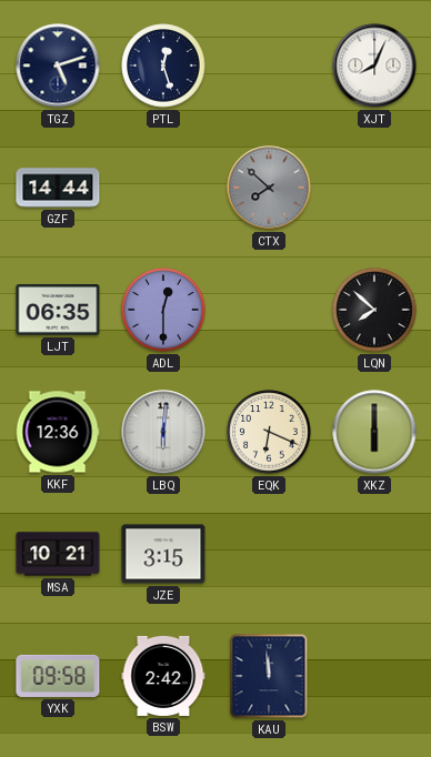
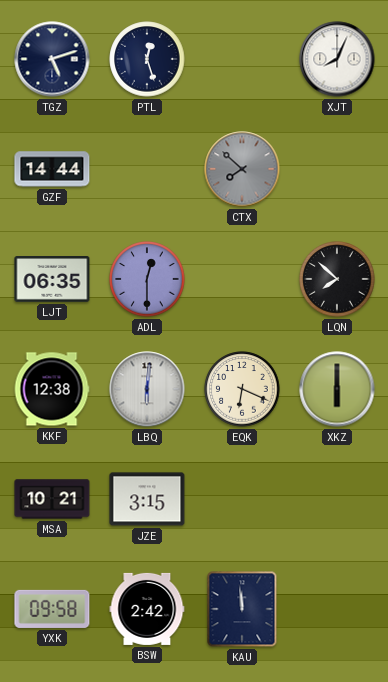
KKF: 12:36 -> 12:38 (52, 389)
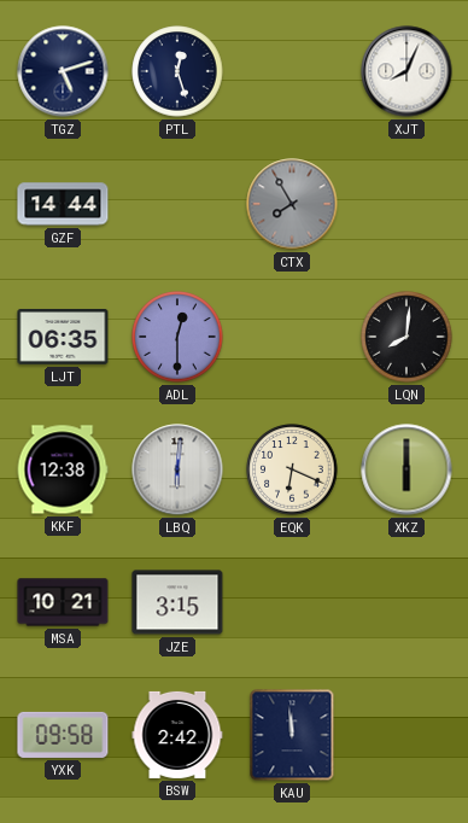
CTX: 7:52 -> 7:55 (292, 204)
LQN: 7:52 -> 8:01 (406, 337)
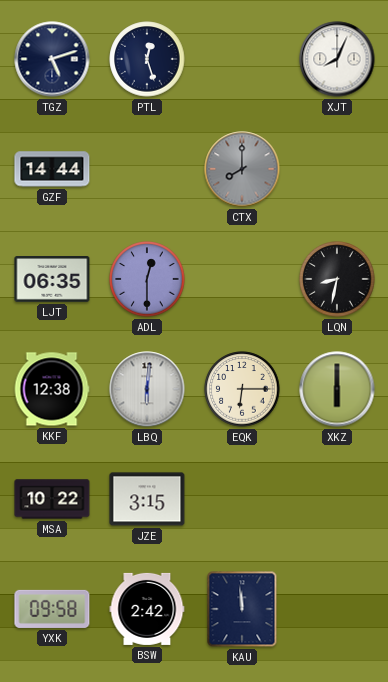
CTX: 7:55 -> 8:00 (242, 169)
LQN: 8:01 -> 8:32 (337, 279)
EQK: 6:19 -> 6:15 (242, 389)
MSA: 10:21 -> 10:22 (52, 499)
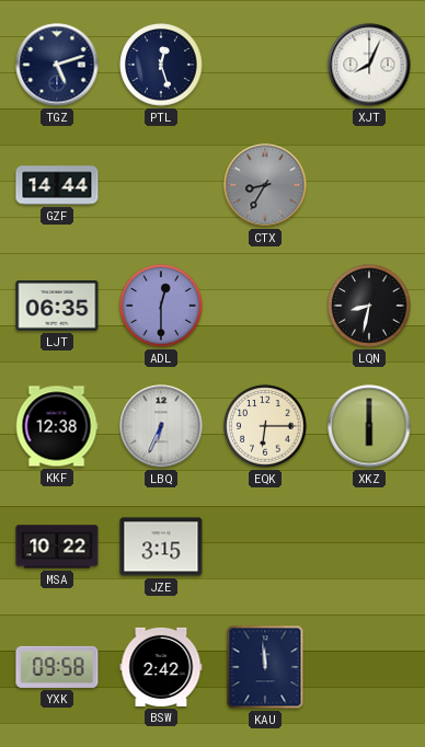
CTX: 8:00 -> 8:35 (265, 185)
LBQ: 6:01 -> 6:34 (161, 426)
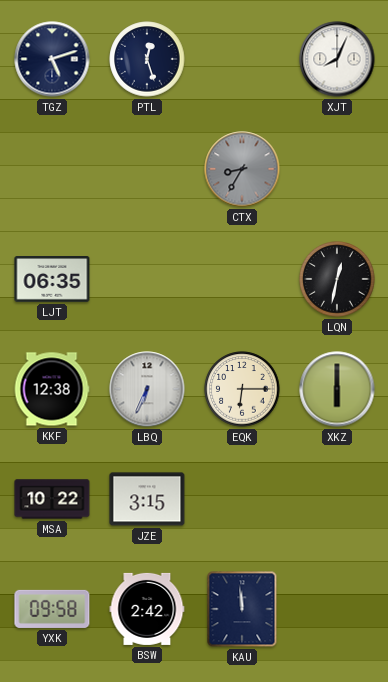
GZF: 14:44 -> none (57, 185)
ADL: 12:30 -> none (161, 306)
LQN: 8:32 -> 12:32 (337, 279)
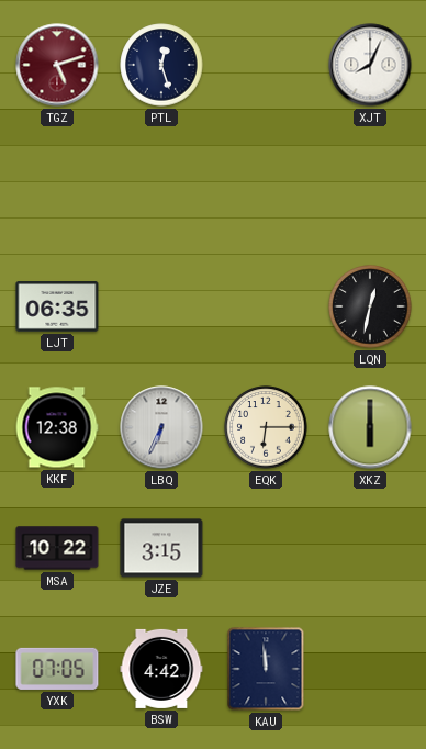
TGZ dial: navy -> burgundy (57, 65)
CTX: 8:35 -> none (242, 169)
YXK: 09:58 -> 07:05 (57, 669)
BSW: 2:42 -> 4:42 (161, 669)
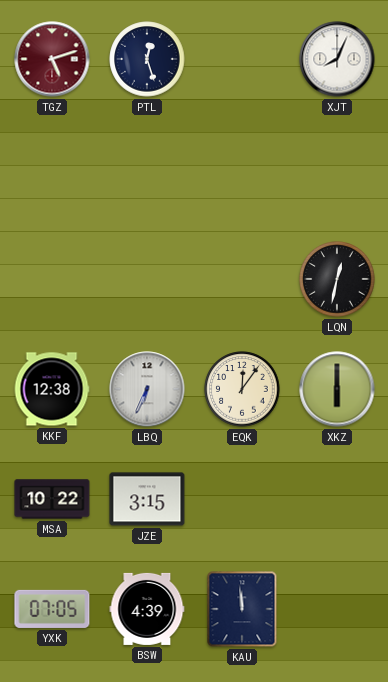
LJT: 06:35 -> none (57, 308)
EQK: 6:15 -> 12:06 (242, 389)
BSW: 4:42 -> 4:39 (147, 609)
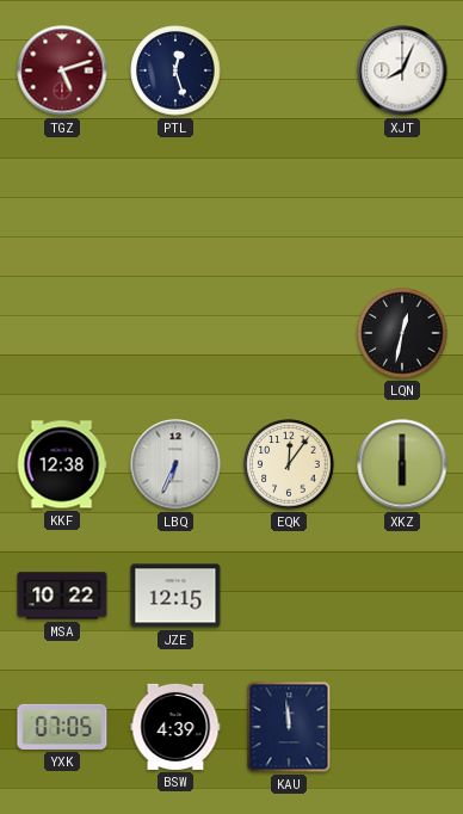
JZE: 3:15 -> 12:15 (175, 596)
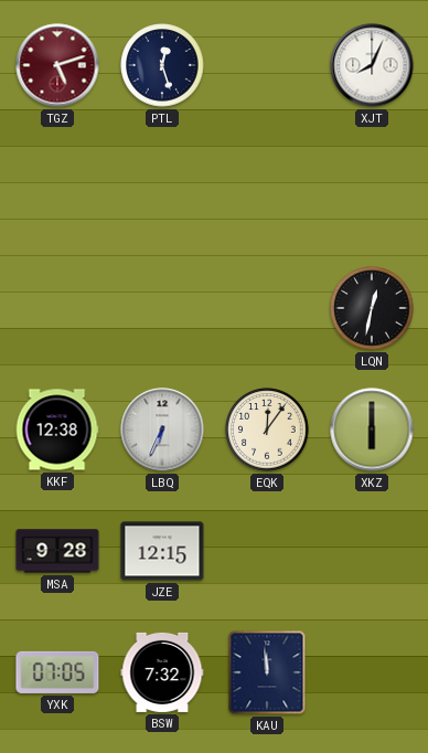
MSA: 10:22 -> 9:28 (57, 551)
BSW: 4:39 -> 7:32 (162, 672)
